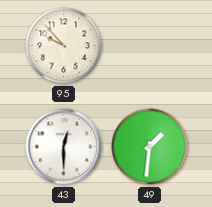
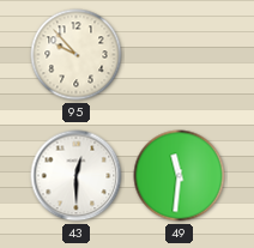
49: 1:31 -> 11:31 (180, 176)
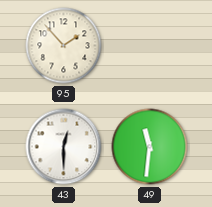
95: 9:53 -> 1:53 (64, 46)
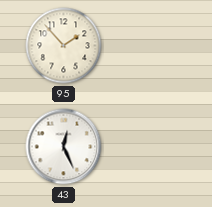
43: 12:30 -> 12:26 (64, 147)
49: 11:31 -> none (150, 147)
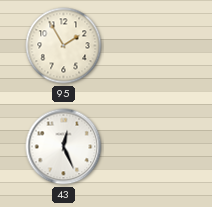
95: 1:53 -> 1:55 (64, 46)
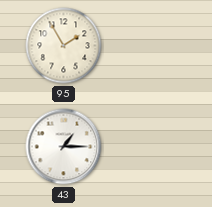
43: 12:26 -> 1:15 (64, 147)
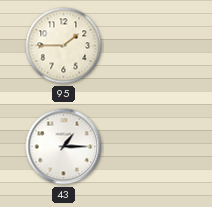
95: 1:55 -> 1:45 (64, 46)
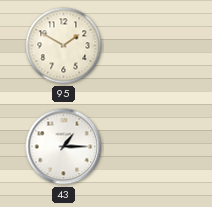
95: 1:45 -> 1:50 (64, 46)
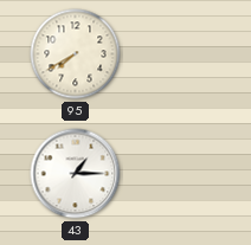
95: 1:50 -> 7:40 (76, 54)
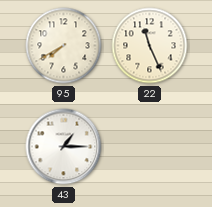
22: none -> 11:26 (150, 46)
